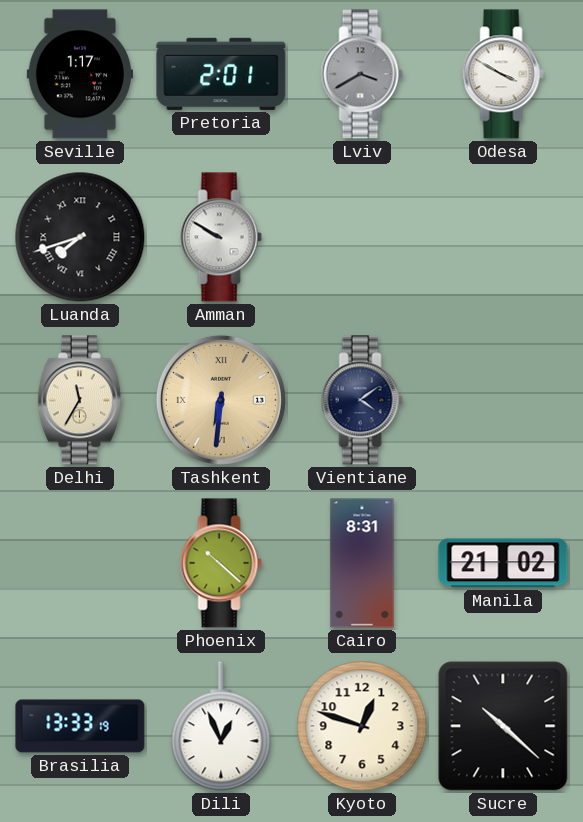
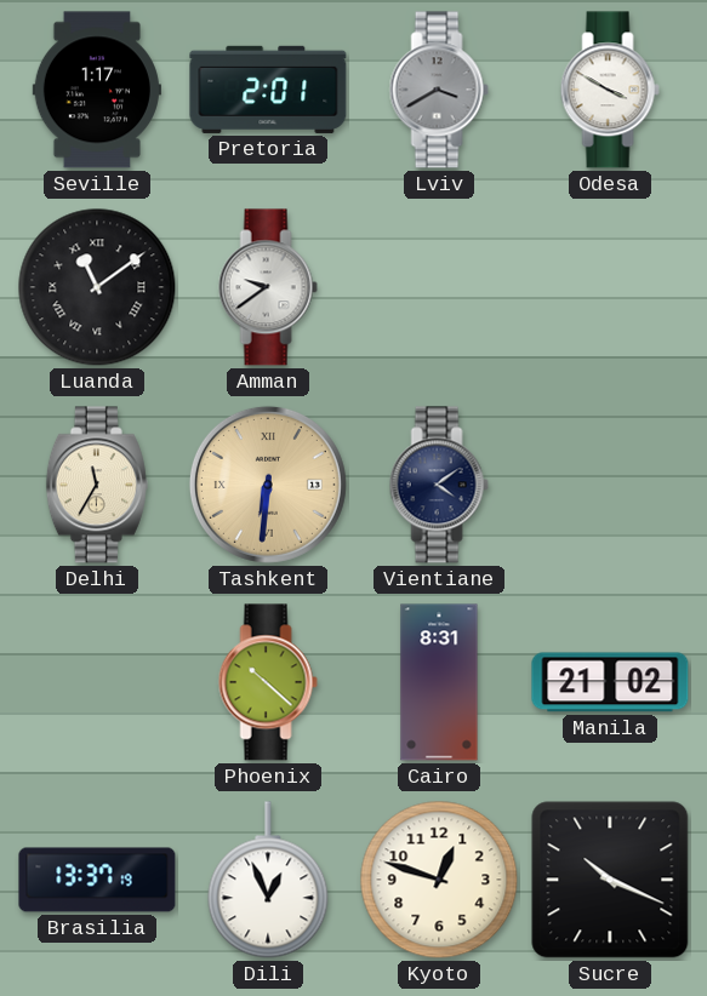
Luanda: 7:42 -> 11:09 (97, 287)
Amman: 9:50 -> 9:39 (268, 287)
Brasilia: 13:33 -> 13:37 (97, 880)
Sucre: 10:22 -> 10:19 (610, 880)
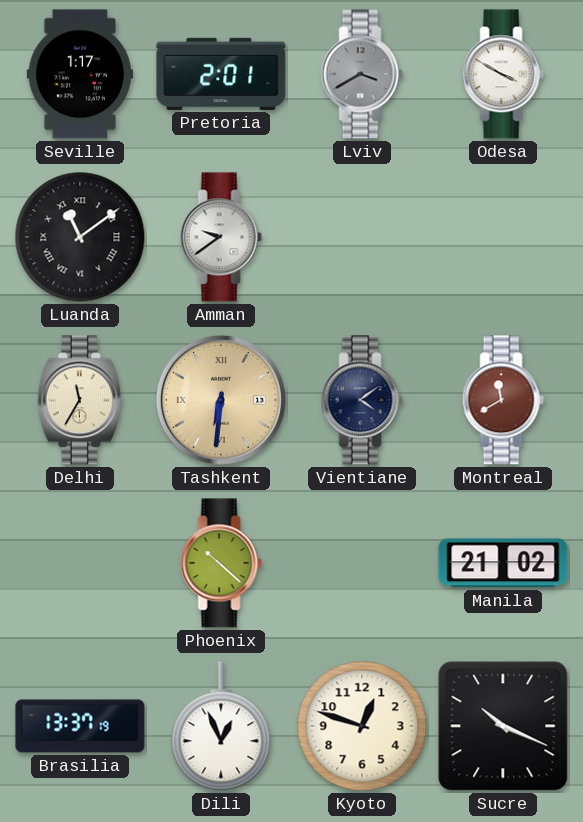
Montreal: none -> 11:40 (503, 400)
Cairo: 8:31 -> none (439, 682)
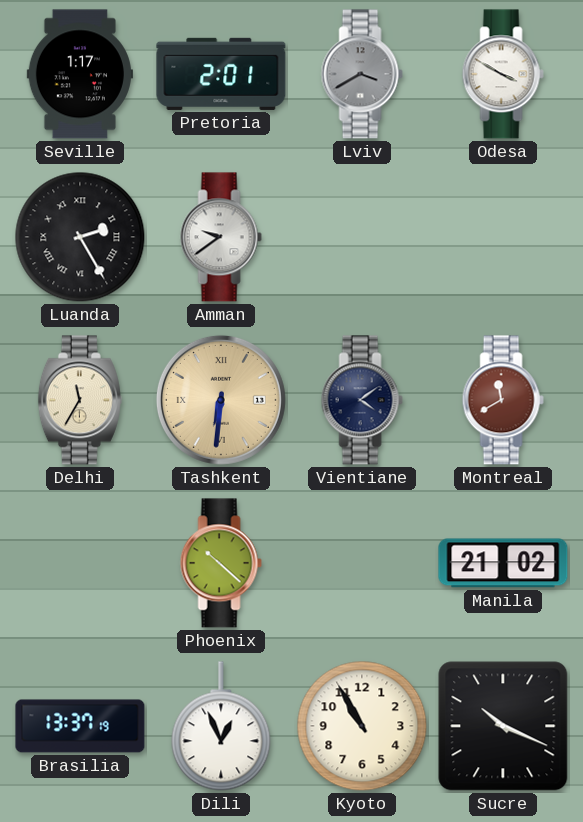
Luanda: 11:09 -> 2:25 (80, 237)
Kyoto: 12:48 -> 10:55 (362, 726)
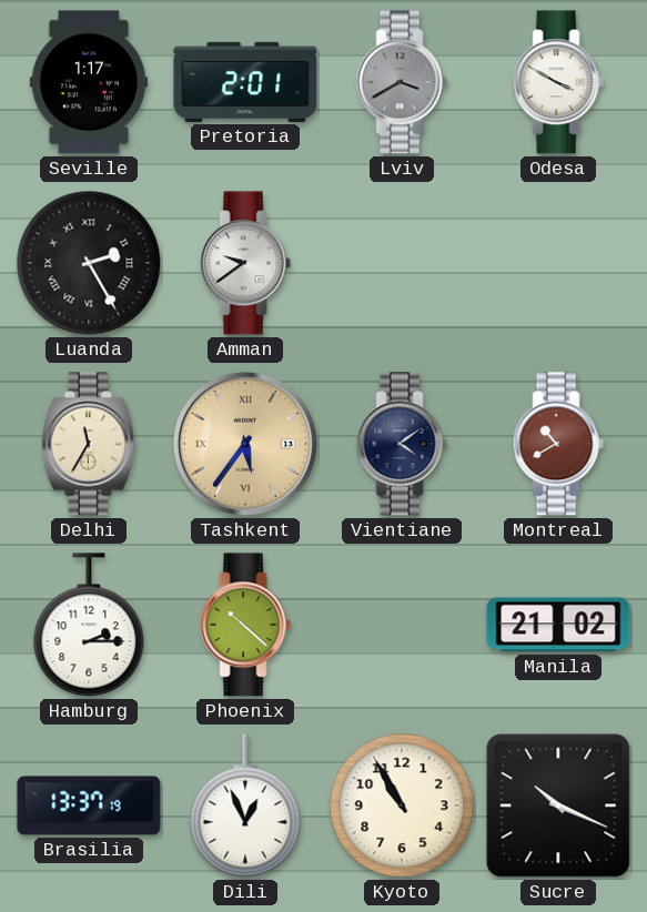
Tashkent: 6:31 -> 5:36 (245, 444)
Montreal: 11:40 -> 10:40 (558, 444)
Hamburg: none -> 2:15 (89, 625)
